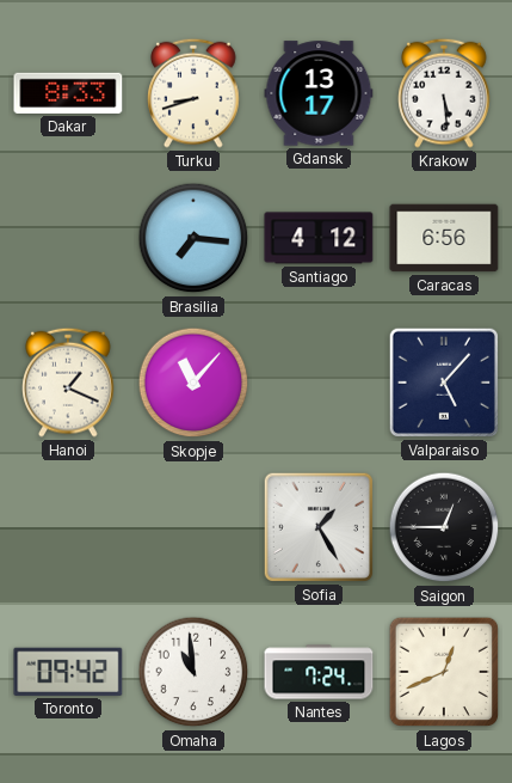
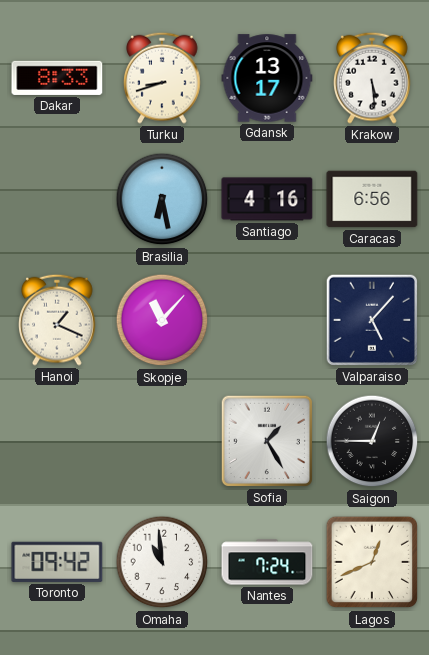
Brasilia: 7:16 -> 6:28 (162, 199)
Santiago: 4:12 -> 4:16 (267, 199)
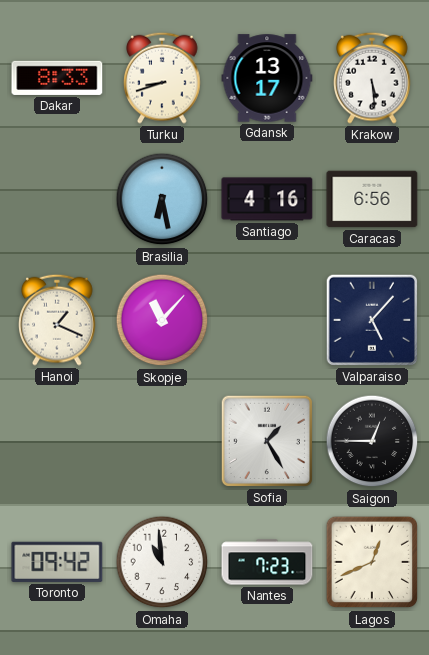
Nantes: 7:24 -> 7:23 (267, 562)
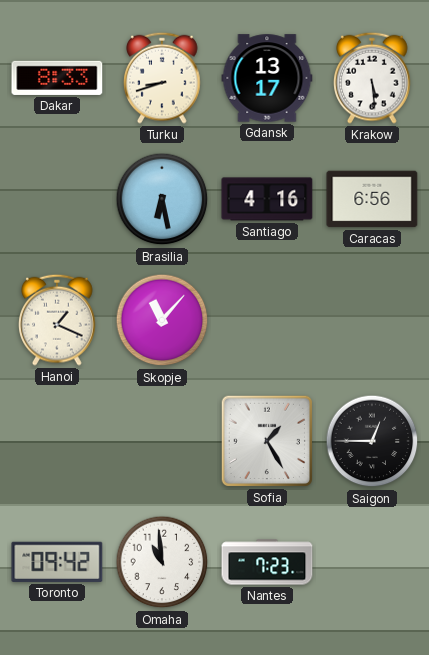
Valparaiso: 5:07 -> none (372, 320)
Lagos: 12:41 -> none (372, 562)
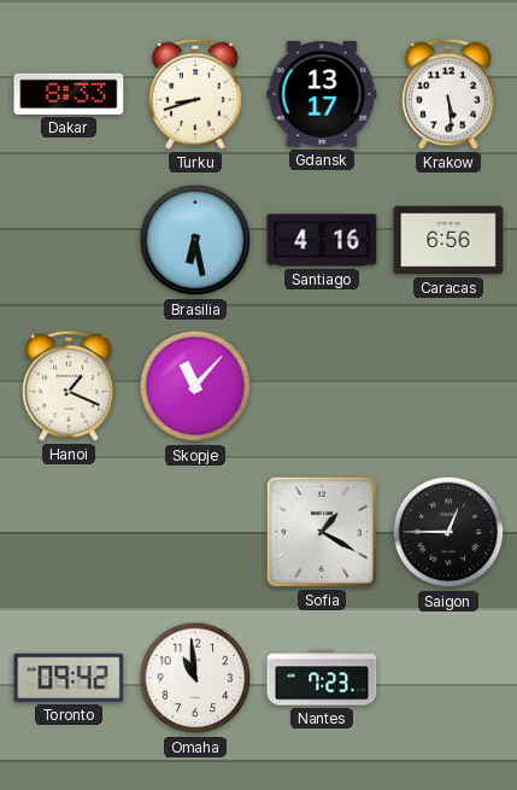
Sofia: 1:25 -> 1:20 (322, 532)
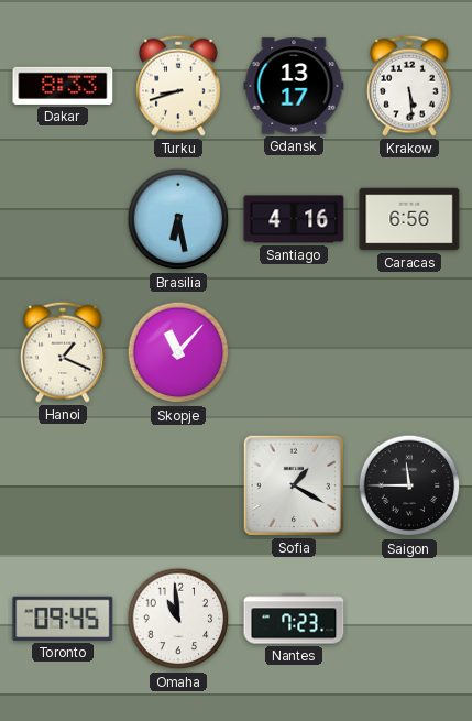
Saigon: 12:45 -> 11:45 (409, 485)
Toronto: 09:42 -> 09:45 (63, 619)
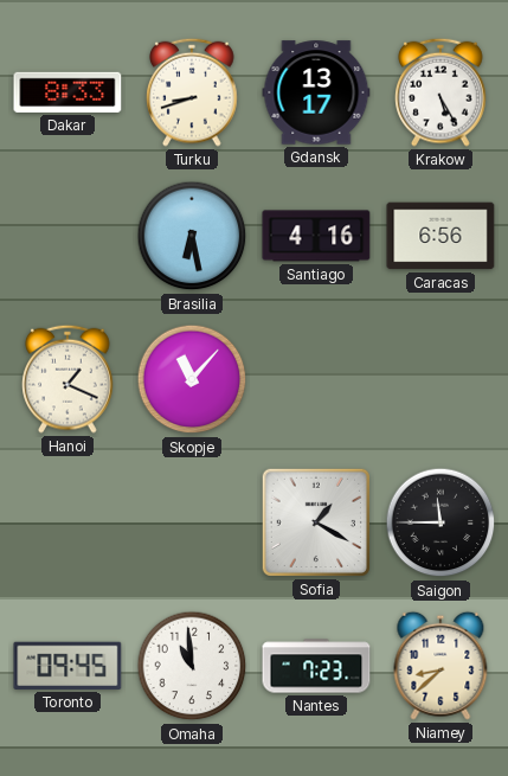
Krakow: 5:29 -> 5:25 (441, 92)
Niamey: none -> 8:38 (441, 666)
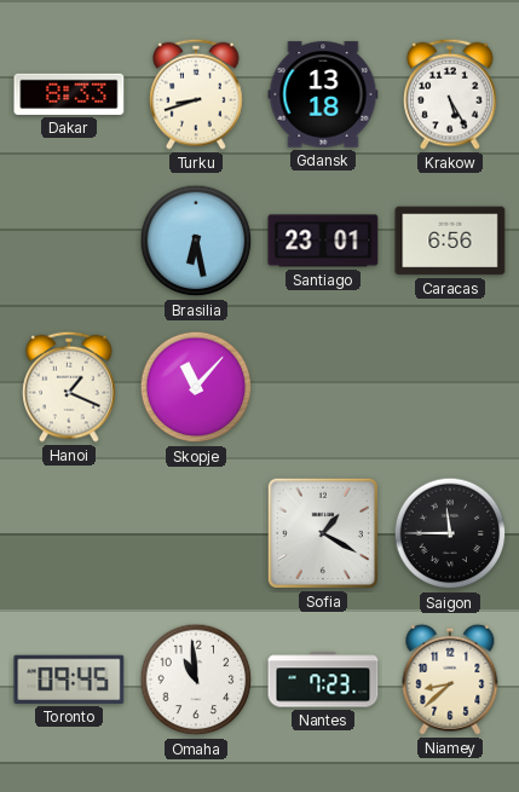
Gdansk: 13:17 -> 13:18 (323, 94)
Santiago: 4:16 -> 23:01 (323, 241)
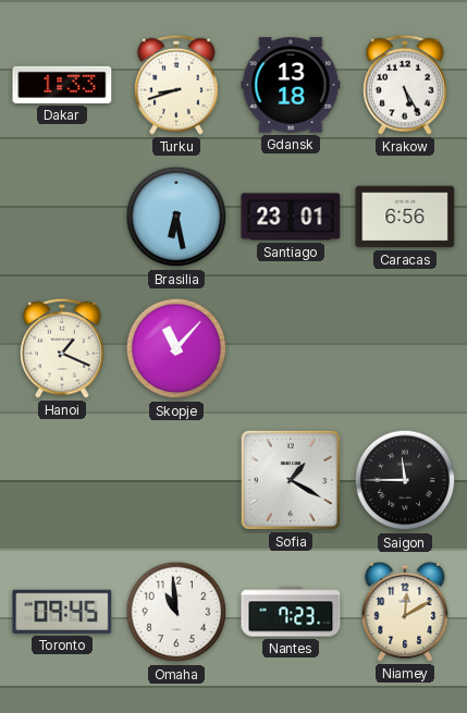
Dakar: 8:33 -> 1:33 (62, 85)
Niamey: 8:38 -> 12:10 (405, 612)
